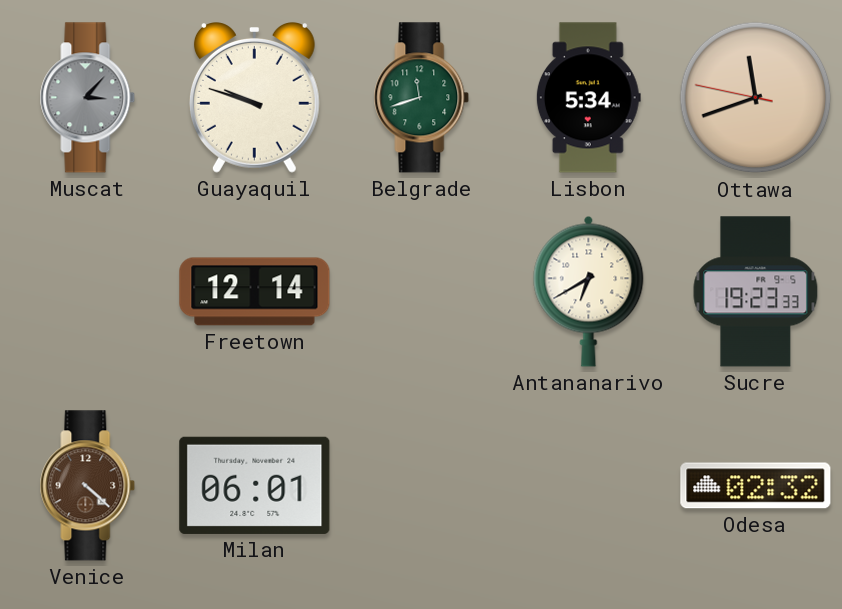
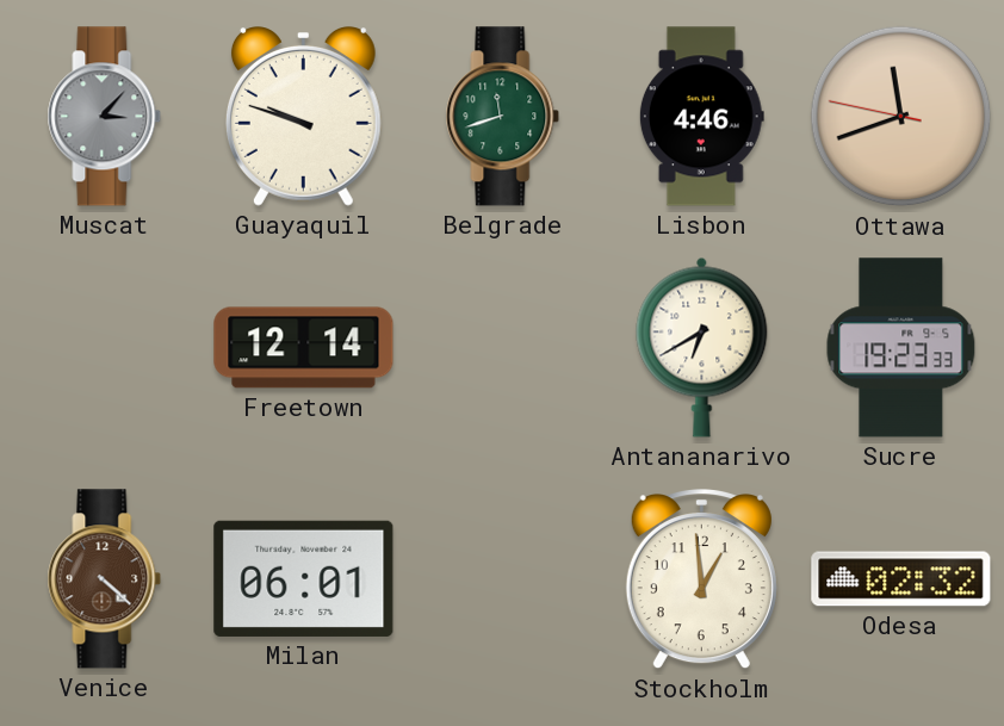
Lisbon: 5:34 -> 4:46 (701, 117)
Stockholm: none -> 12:59 (701, 581)
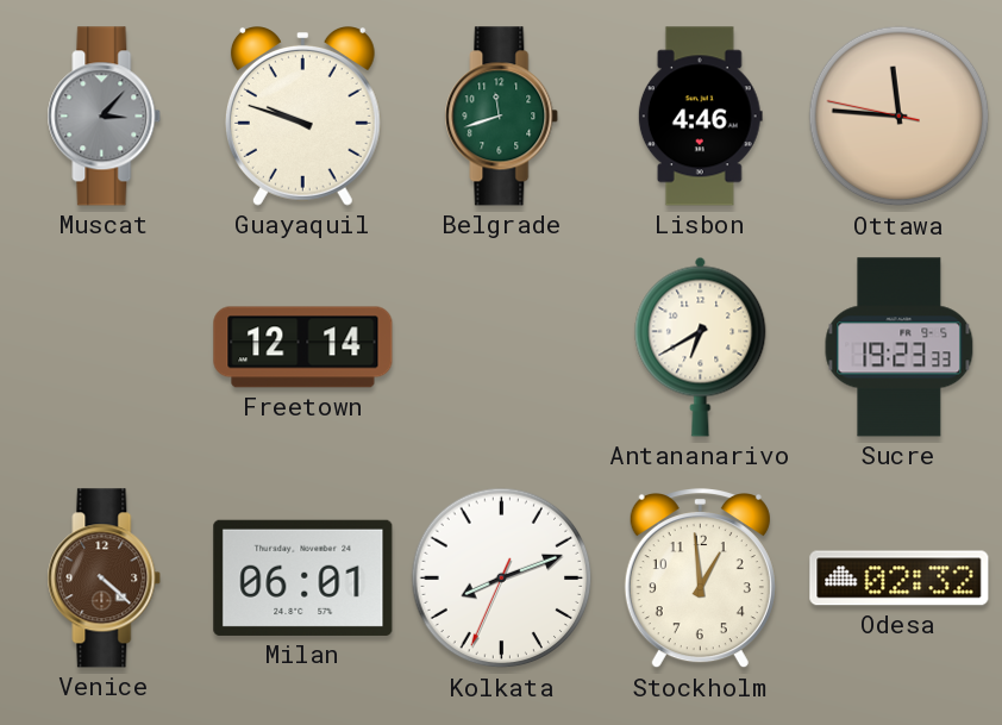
Ottawa: 11:41 -> 11:45 (900, 117)
Kolkata: none -> 8:11 (502, 579)
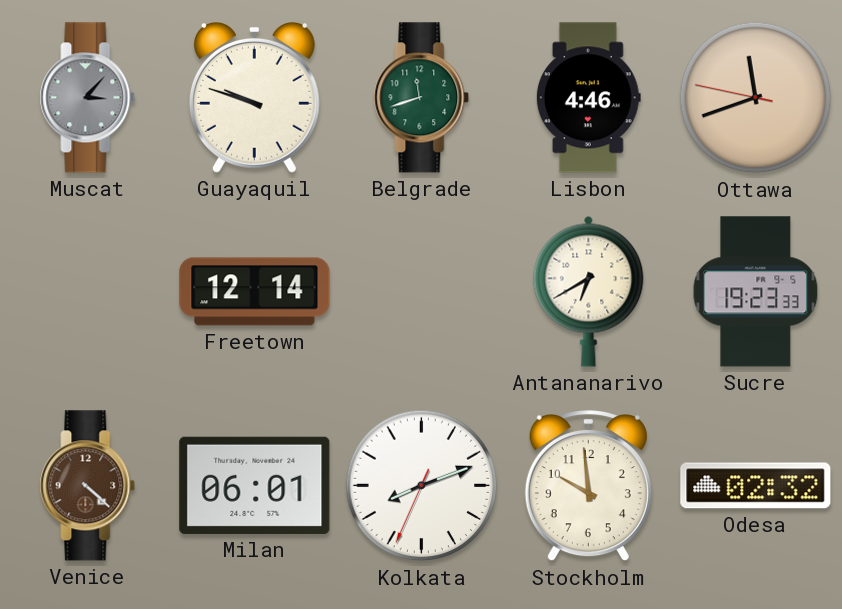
Ottawa: 11:45 -> 11:41 (756, 98)
Stockholm: 12:59 -> 9:59 (588, 487)
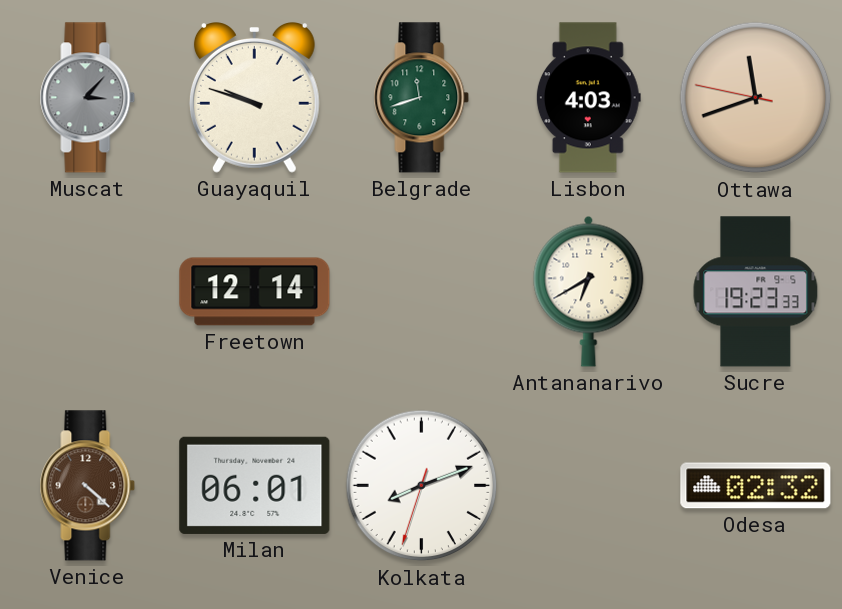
Lisbon: 4:46 -> 4:03 (588, 98)
Kolkata: 8:11:34 -> 8:11:33 (422, 486)
Stockholm: 9:59 -> none (588, 487)
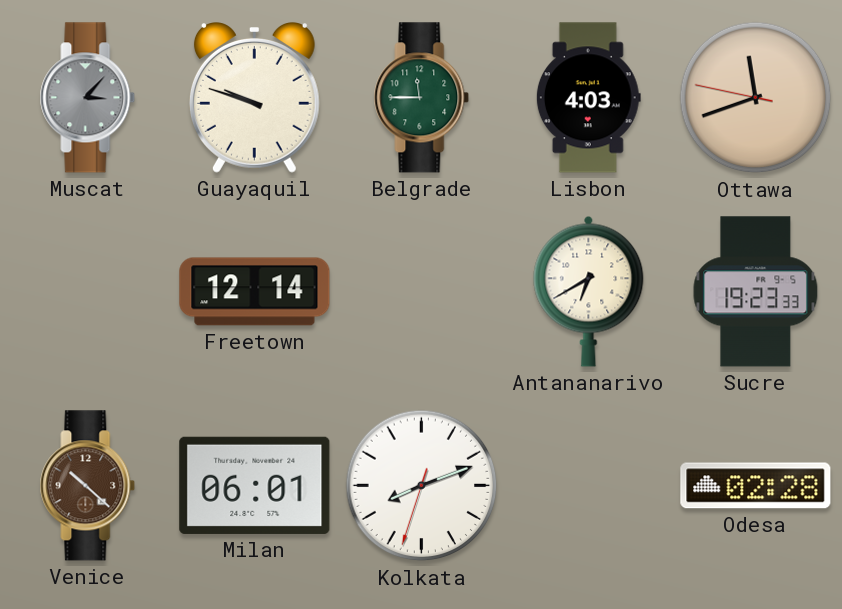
Belgrade: 11:42 -> 11:45 (422, 98)
Venice: 4:22 -> 10:22 (88, 486)
Odesa: 02:32 -> 02:28 (756, 486)
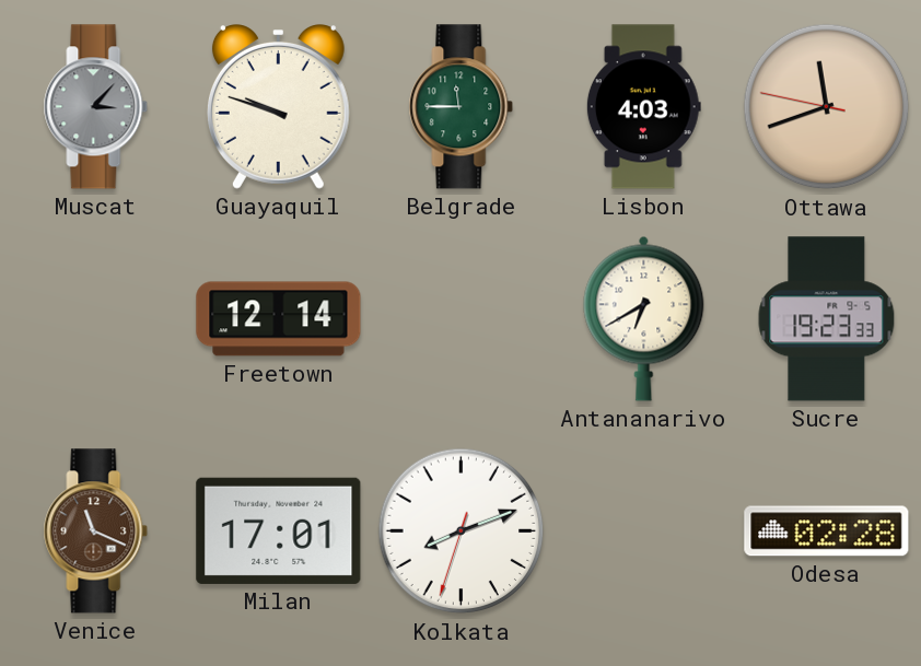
Venice: 10:22 -> 11:19 (96, 531)
Milan: 06:01 -> 17:01 (279, 530)
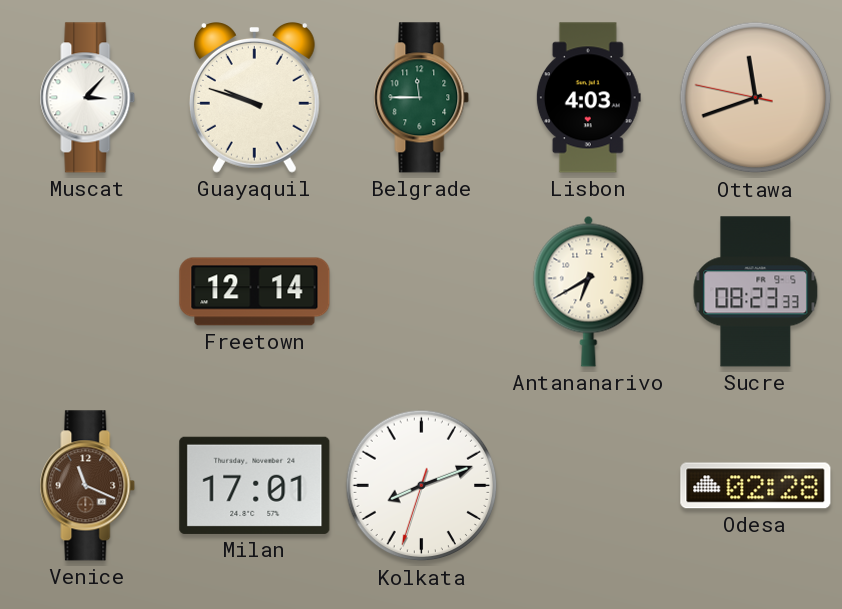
Muscat dial: grey -> white (88, 98)
Sucre: 19:23 -> 08:23 (756, 292)
